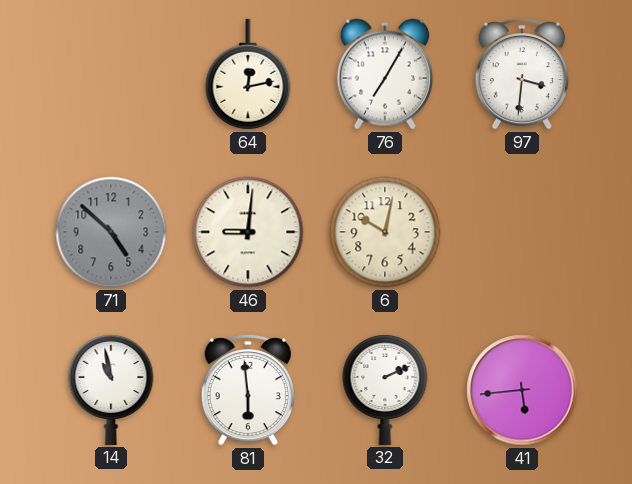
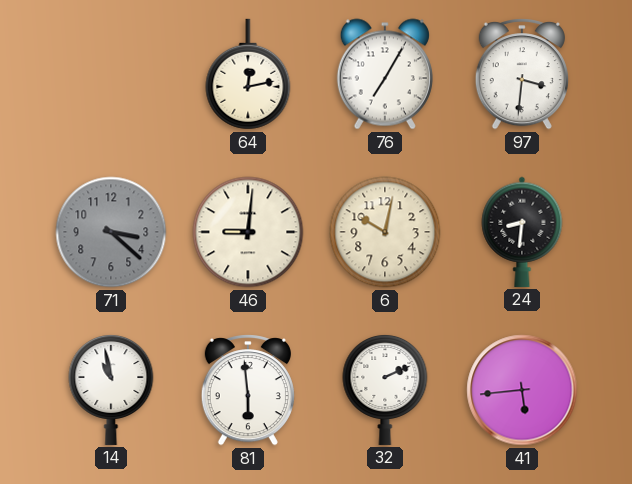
71: 4:52 -> 3:22 (111, 232)
24: none -> 8:31 (522, 232)
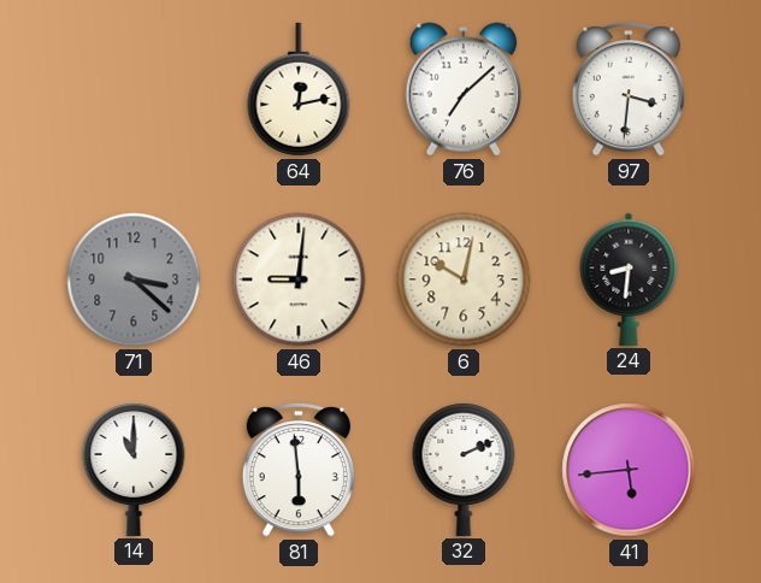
76: 7:05 -> 7:08 (464, 89)
14: 10:58 -> 11:00 (134, 469)
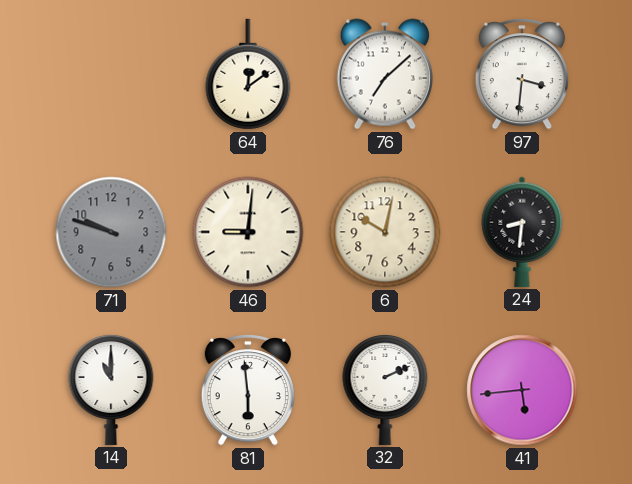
64: 12:13 -> 12:09 (248, 74)
71: 3:22 -> 9:48 (111, 232)
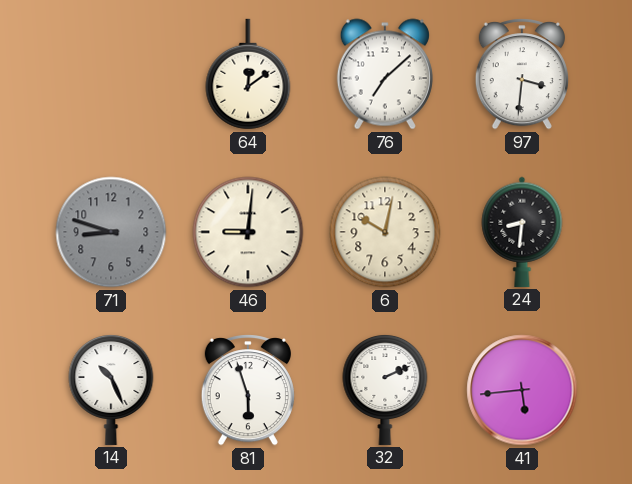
71: 9:48 -> 8:48 (111, 232)
14: 11:00 -> 10:26 (111, 389)
81: 5:59 -> 5:57 (248, 390)
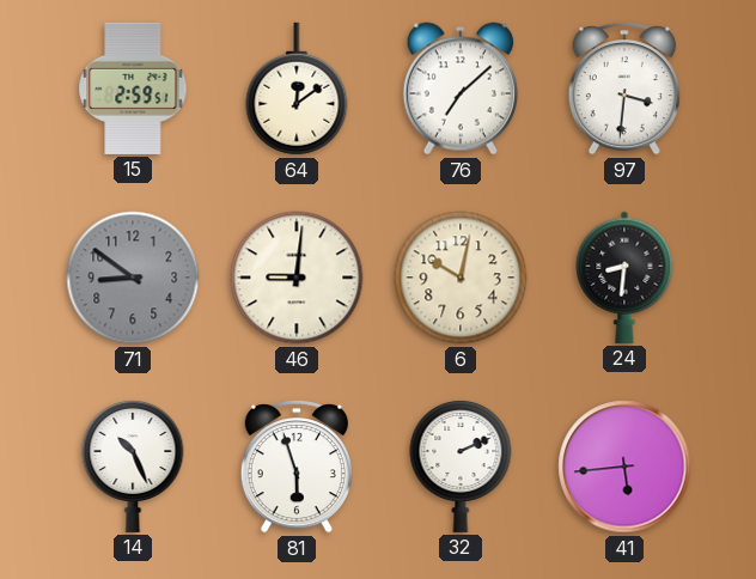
15: none -> 2:59 (133, 89)
71: 8:48 -> 8:51 (133, 278)
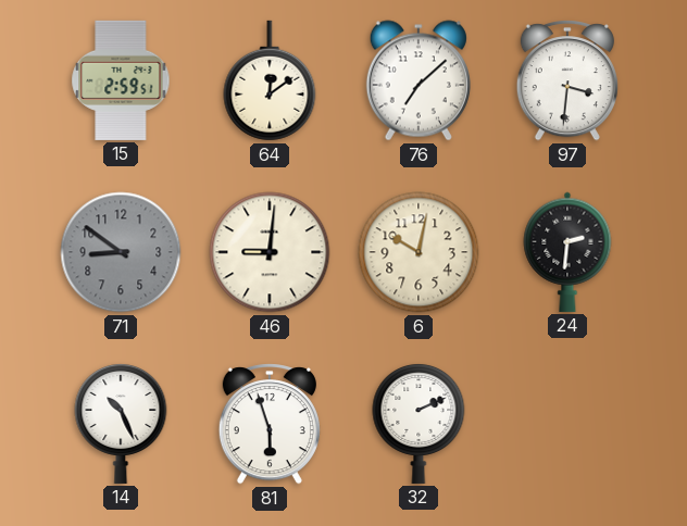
24: 8:31 -> 2:31 (567, 252)
41: 5:44 -> none (624, 467)
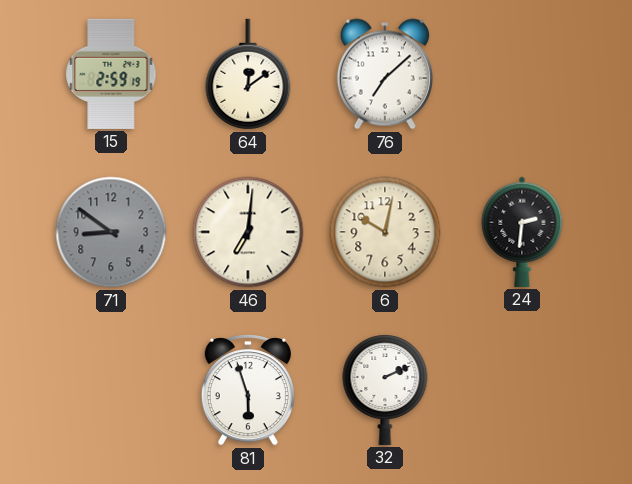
15: 2:59:51 -> 2:59:19 (111, 74)
97: 3:31 -> none (567, 80)
46: 9:01 -> 7:01 (248, 232)
14: 10:26 -> none (121, 423)
